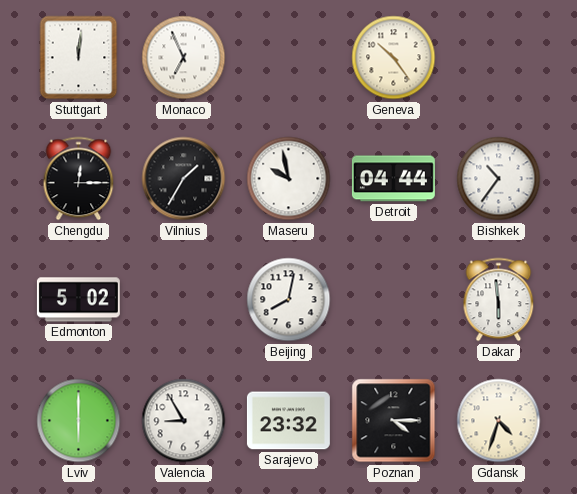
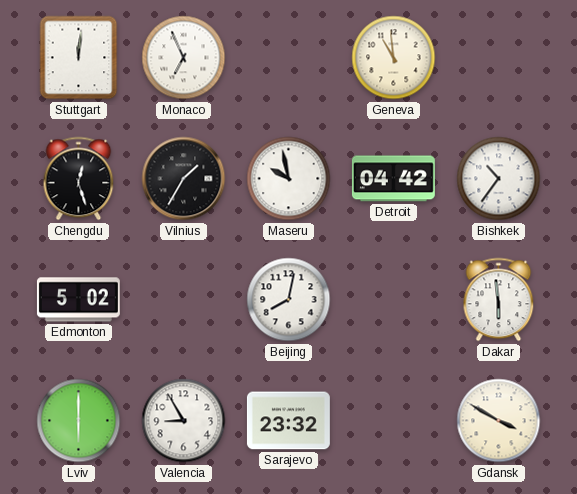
Geneva: 10:24 -> 10:59 (394, 58)
Chengdu: 12:15 -> 12:27 (79, 179)
Detroit: 04:44 -> 04:42 (393, 179)
Poznan: 4:15 -> none (394, 421)
Gdansk: 4:33 -> 3:50 (499, 421)
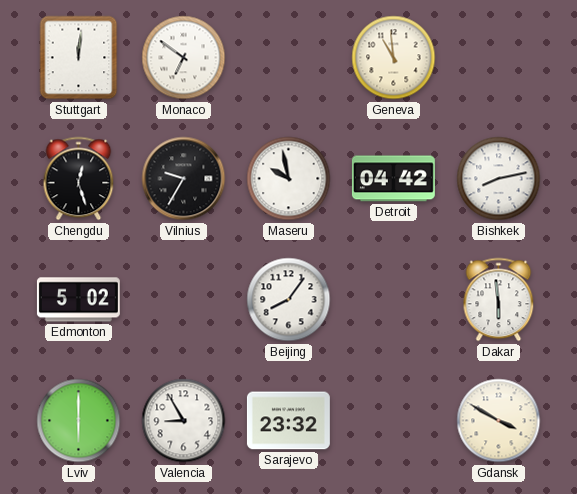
Monaco: 6:56 -> 6:51 (184, 58)
Vilnius: 1:35 -> 9:35 (184, 179)
Bishkek: 10:36 -> 8:13 (499, 179)
Beijing: 8:02 -> 8:06 (289, 300)
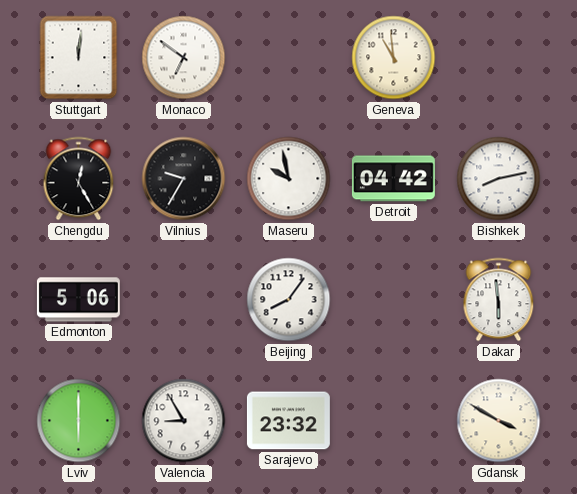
Chengdu: 12:27 -> 12:25 (79, 179)
Edmonton: 5:02 -> 5:06 (78, 300)
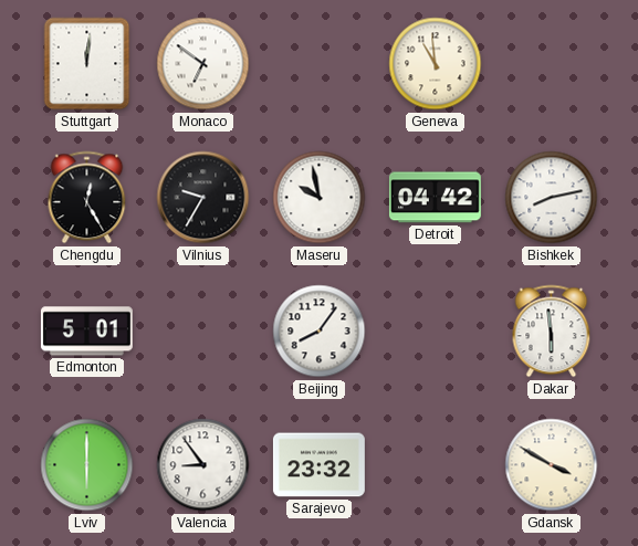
Edmonton: 5:06 -> 5:01 (86, 332)
Valencia: 8:55 -> 8:54 (203, 465)
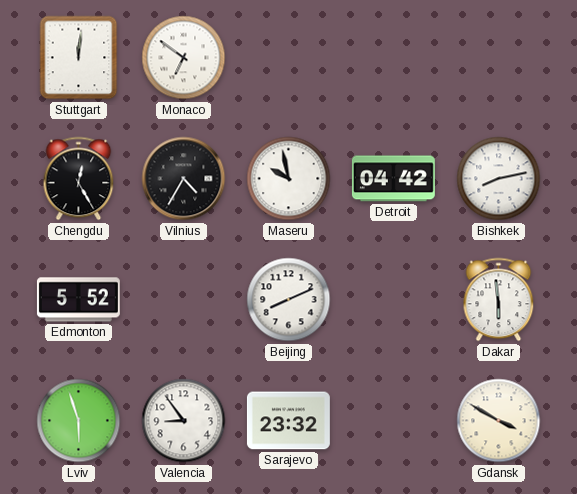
Geneva: 10:59 -> none (436, 64)
Vilnius: 9:35 -> 4:35 (184, 179)
Edmonton: 5:01 -> 5:52 (78, 300)
Beijing: 8:06 -> 8:11 (289, 300)
Lviv: 6:00 -> 5:57 (79, 421)
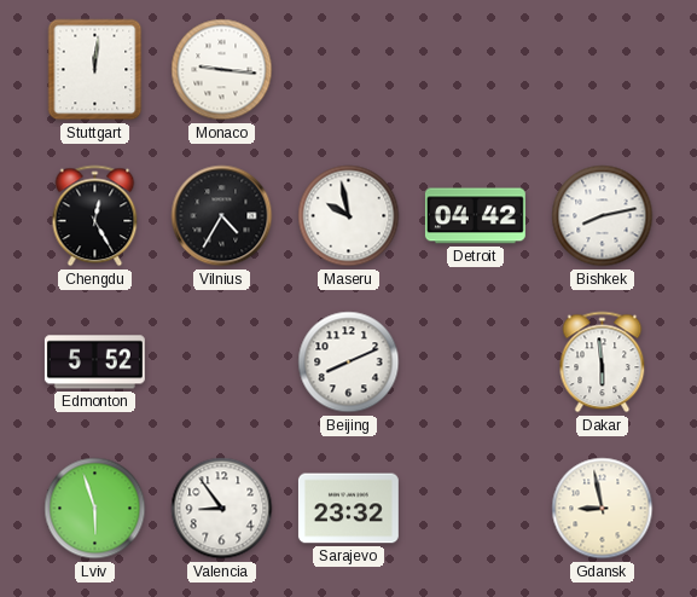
Monaco: 6:51 -> 9:16 (222, 70)
Gdansk: 3:50 -> 8:58 (603, 509)
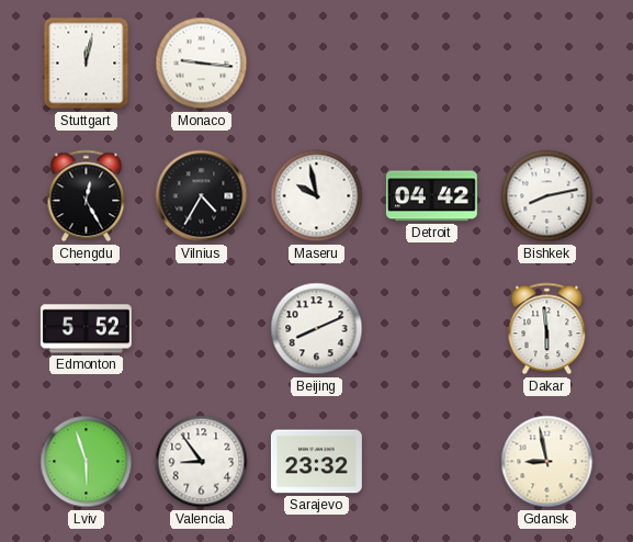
Stuttgart: 12:01 -> 12:02 (87, 64)
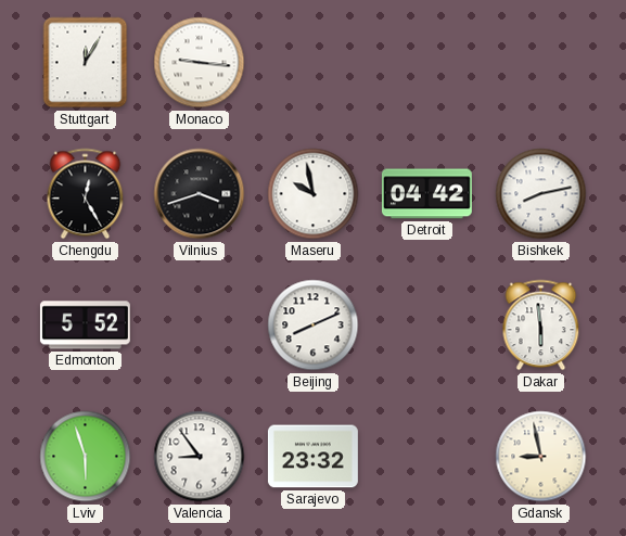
Stuttgart: 12:02 -> 12:05 (86, 63)
Vilnius: 4:35 -> 3:42 (200, 194)
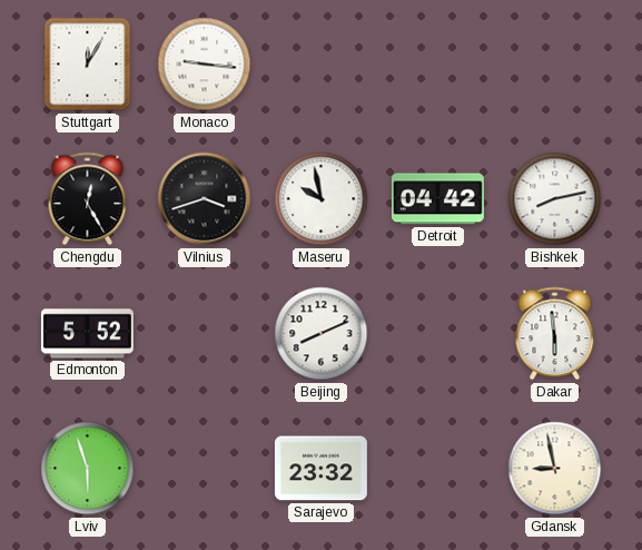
Valencia: 8:54 -> none (200, 457)
